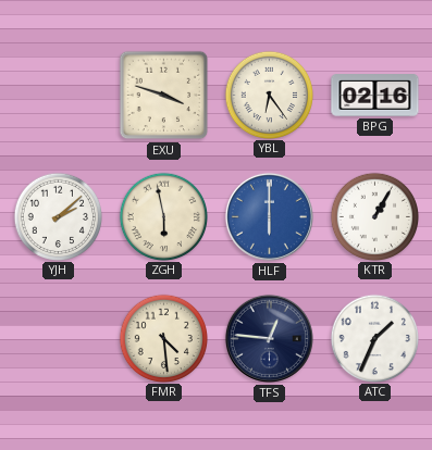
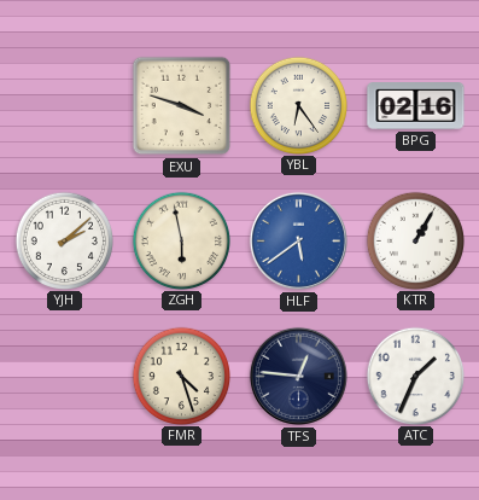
HLF: 6:00 -> 5:39 (298, 240)
FMR: 4:29 -> 4:27 (181, 376)
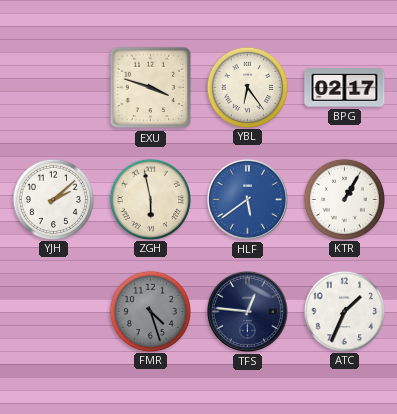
BPG: 02:16 -> 02:17 (345, 88)
FMR dial: cream -> grey (150, 311)
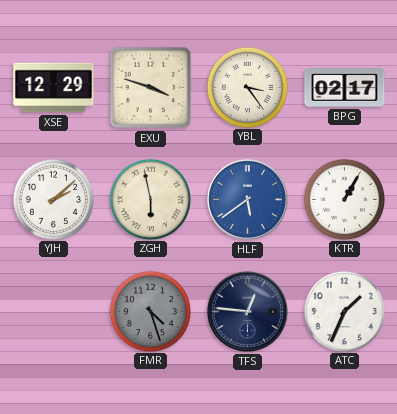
XSE: none -> 12:29 (54, 88)
YBL: 6:24 -> 3:24 (247, 87)
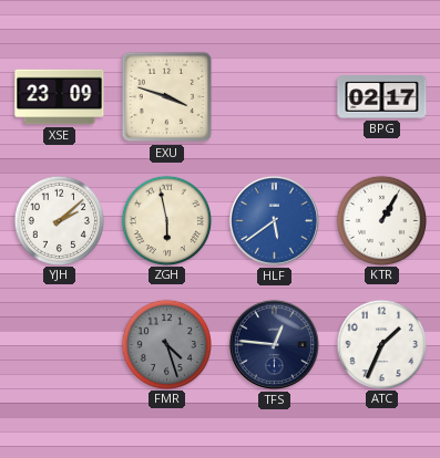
XSE: 12:29 -> 23:09 (60, 97)
YBL: 3:24 -> none (247, 87)
